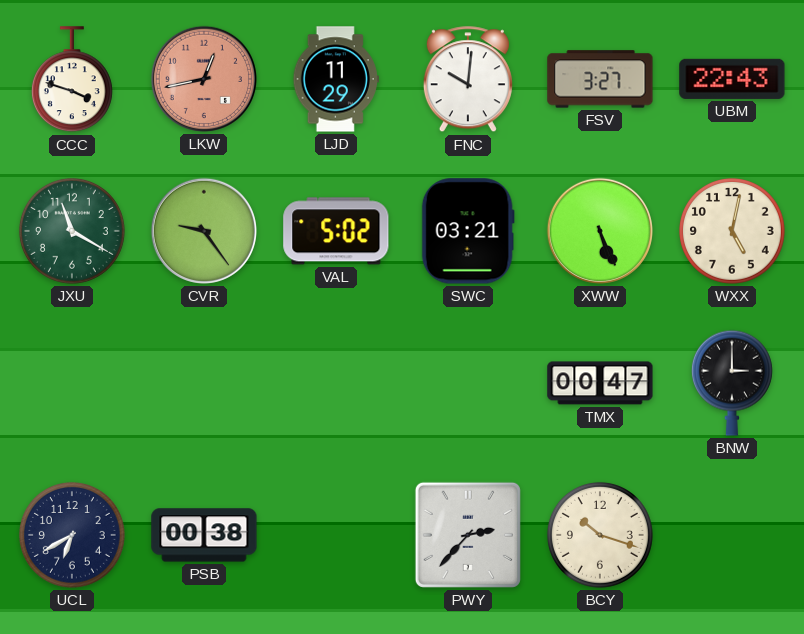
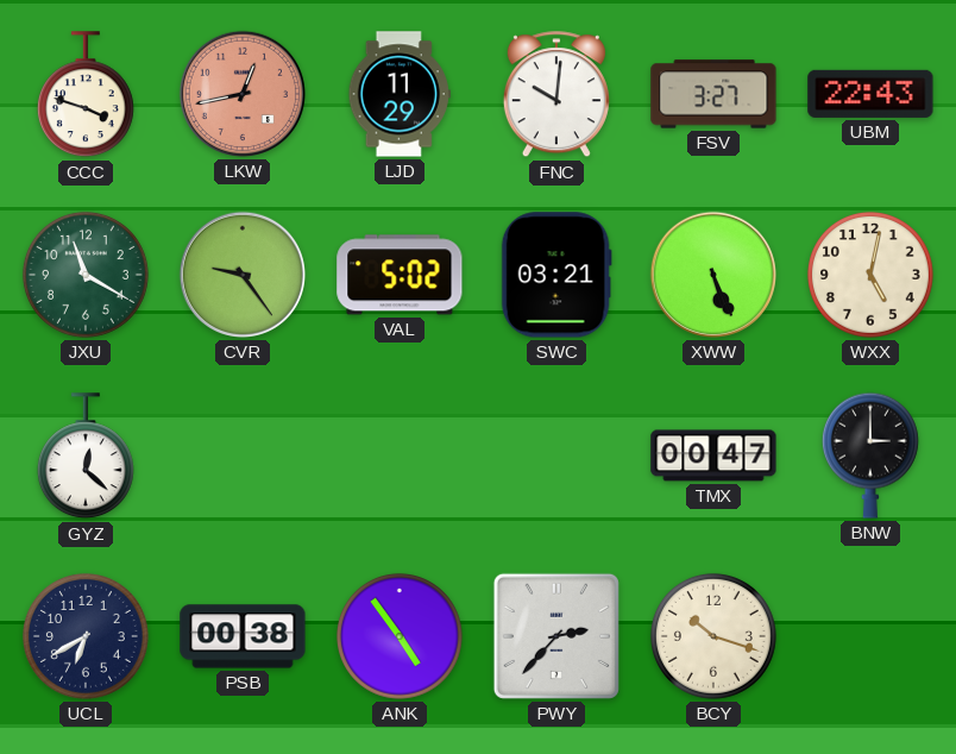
GYZ: none -> 12:22 (86, 457)
ANK: none -> 4:54 (400, 636)
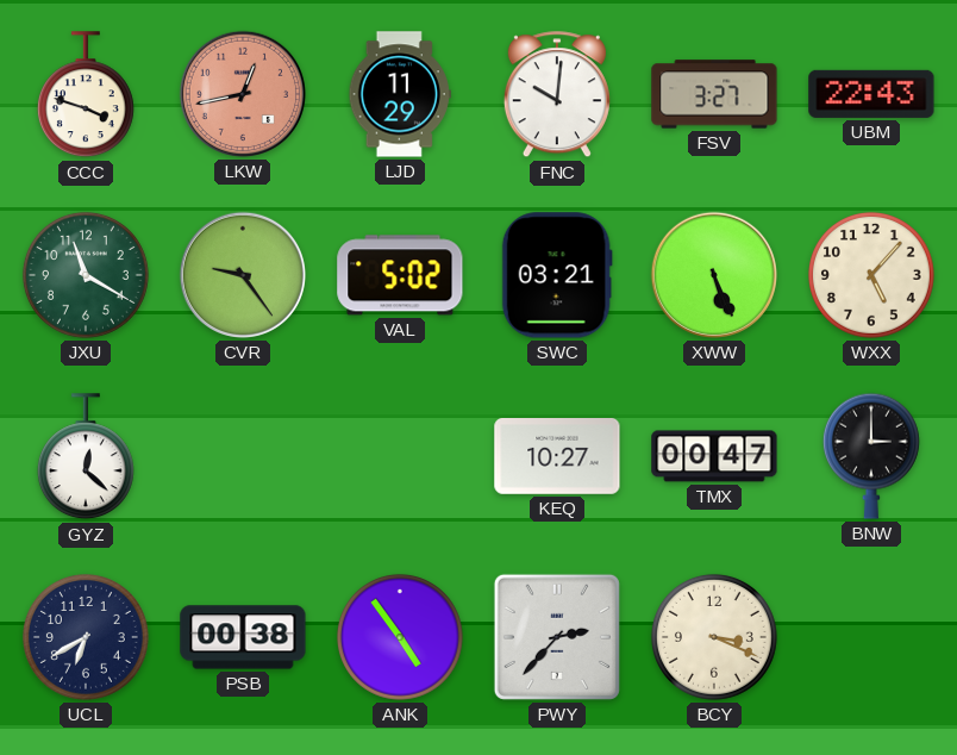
WXX: 5:02 -> 5:07 (871, 275)
KEQ: none -> 10:27 (557, 457)
BCY: 10:18 -> 3:19 (714, 637)
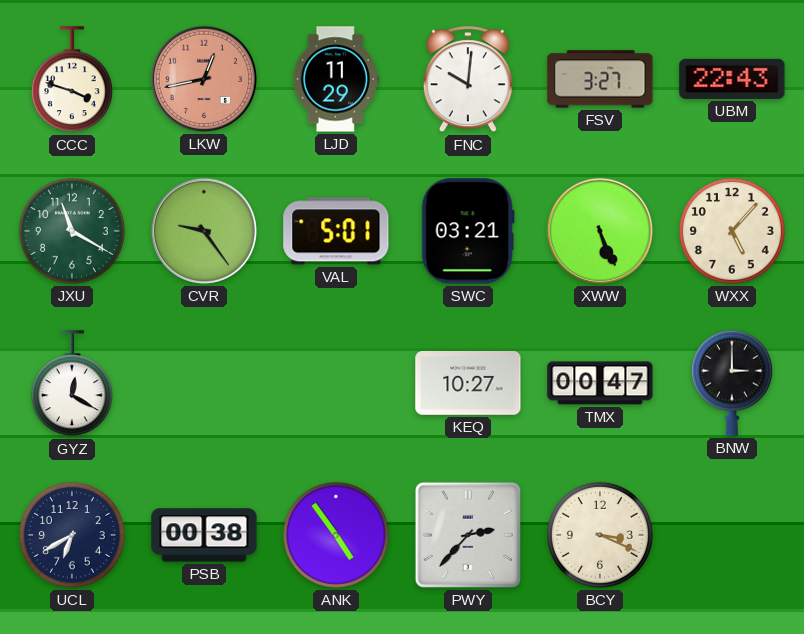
VAL: 5:02 -> 5:01 (336, 231)
GYZ: 12:22 -> 12:20 (72, 384)
